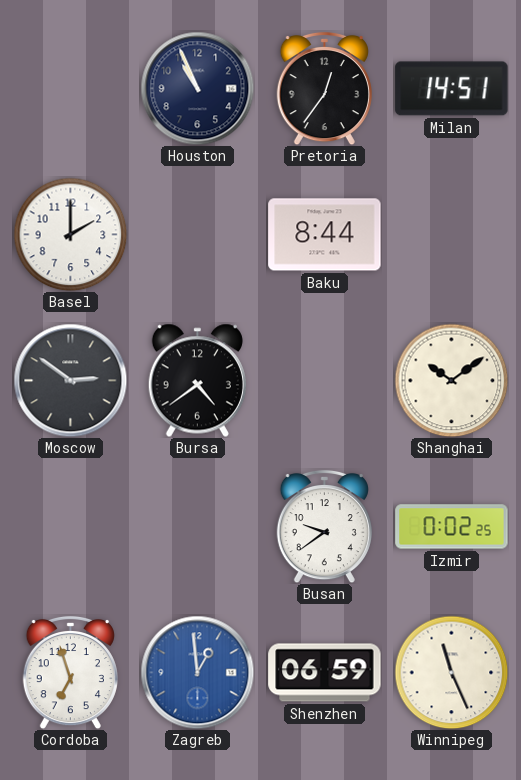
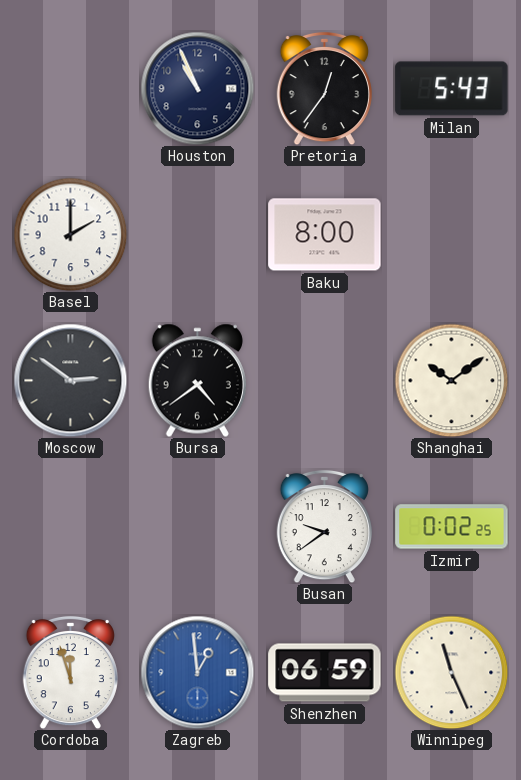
Milan: 14:51 -> 5:43 (452, 89)
Baku: 8:44 -> 8:00 (325, 235)
Cordoba: 6:57 -> 11:57 (70, 672)
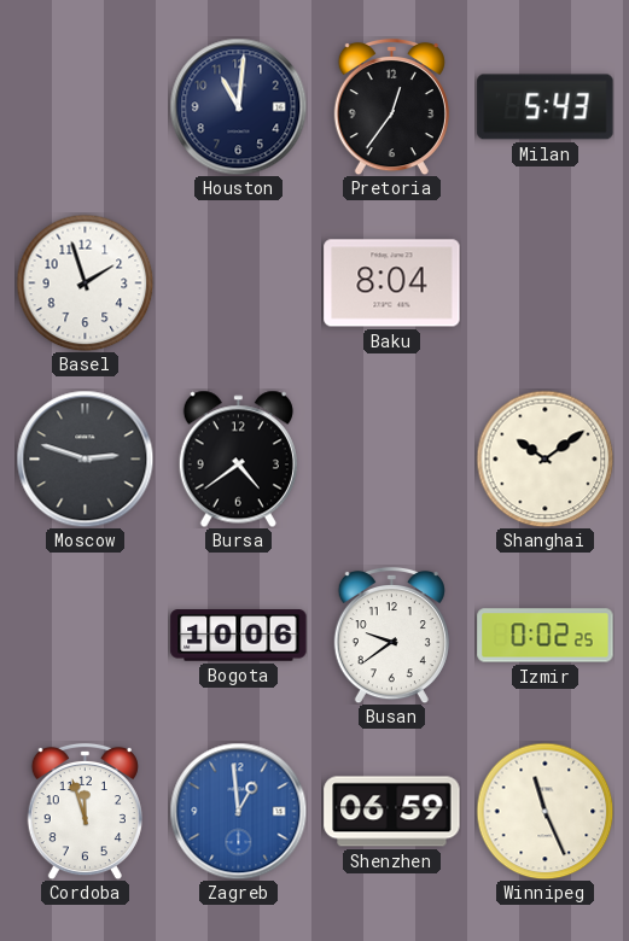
Houston: 10:56 -> 11:01 (238, 106)
Basel: 2:00 -> 1:57 (85, 282)
Baku: 8:00 -> 8:04 (392, 284)
Moscow: 2:51 -> 2:48 (85, 458)
Bogota: none -> 10:06 (239, 636)
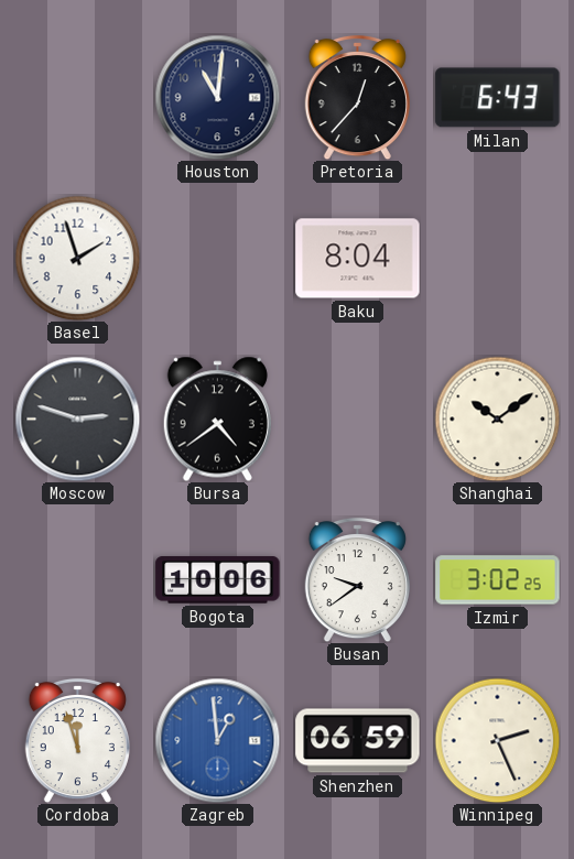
Pretoria: 12:36 -> 12:37 (357, 97)
Milan: 5:43 -> 6:43 (498, 98)
Izmir: 0:02 -> 3:02 (498, 580)
Winnipeg: 11:26 -> 2:26 (497, 740)
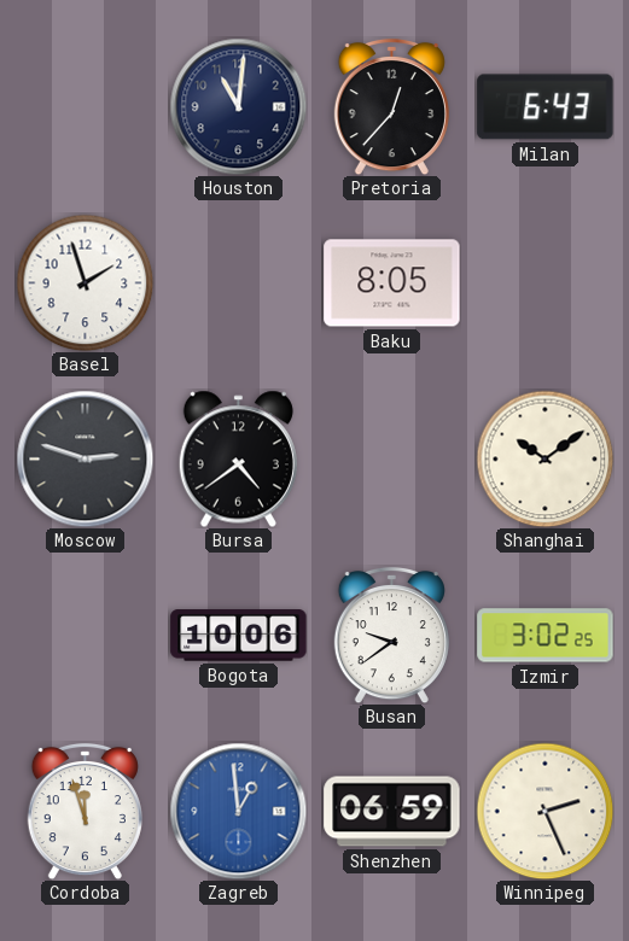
Baku: 8:04 -> 8:05 (392, 284)
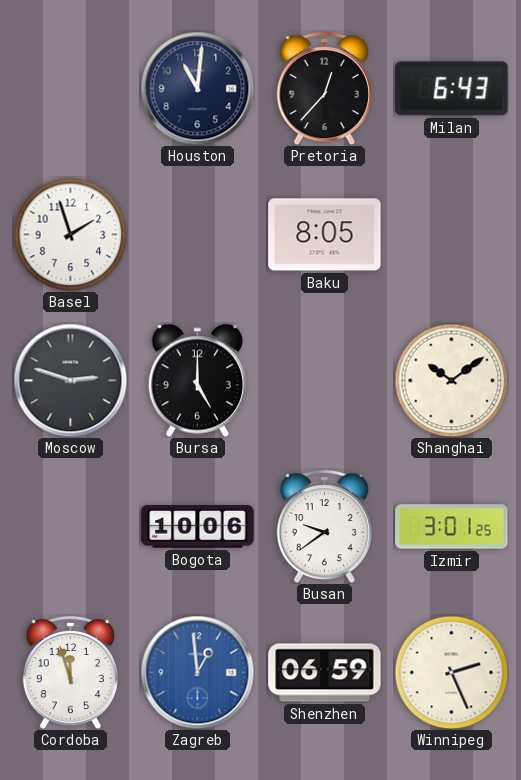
Bursa: 4:39 -> 5:00 (197, 380)
Izmir: 3:02 -> 3:01 (452, 527)
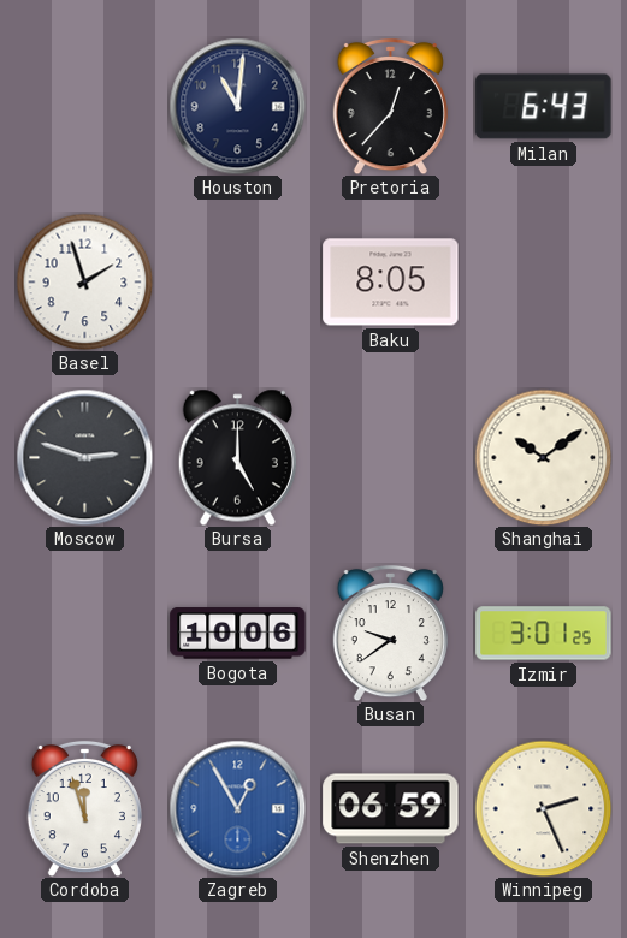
Zagreb: 12:59 -> 12:55 (237, 808)
